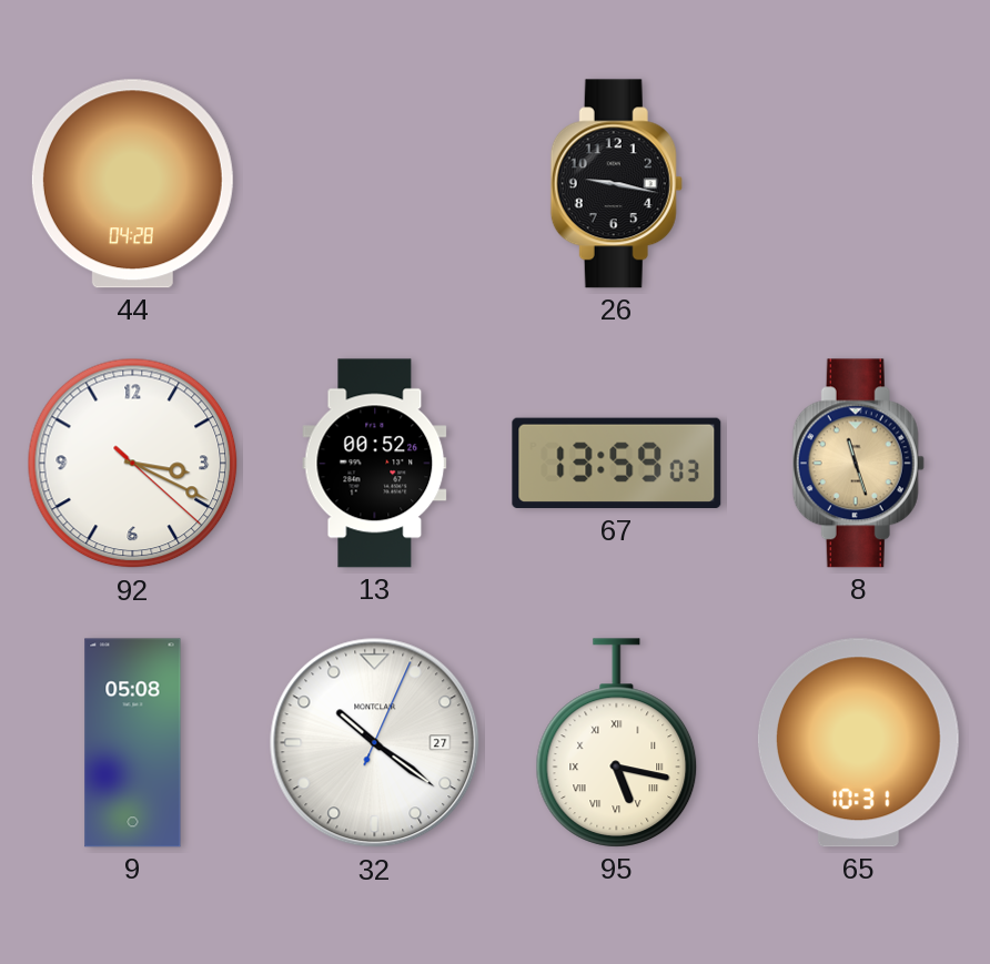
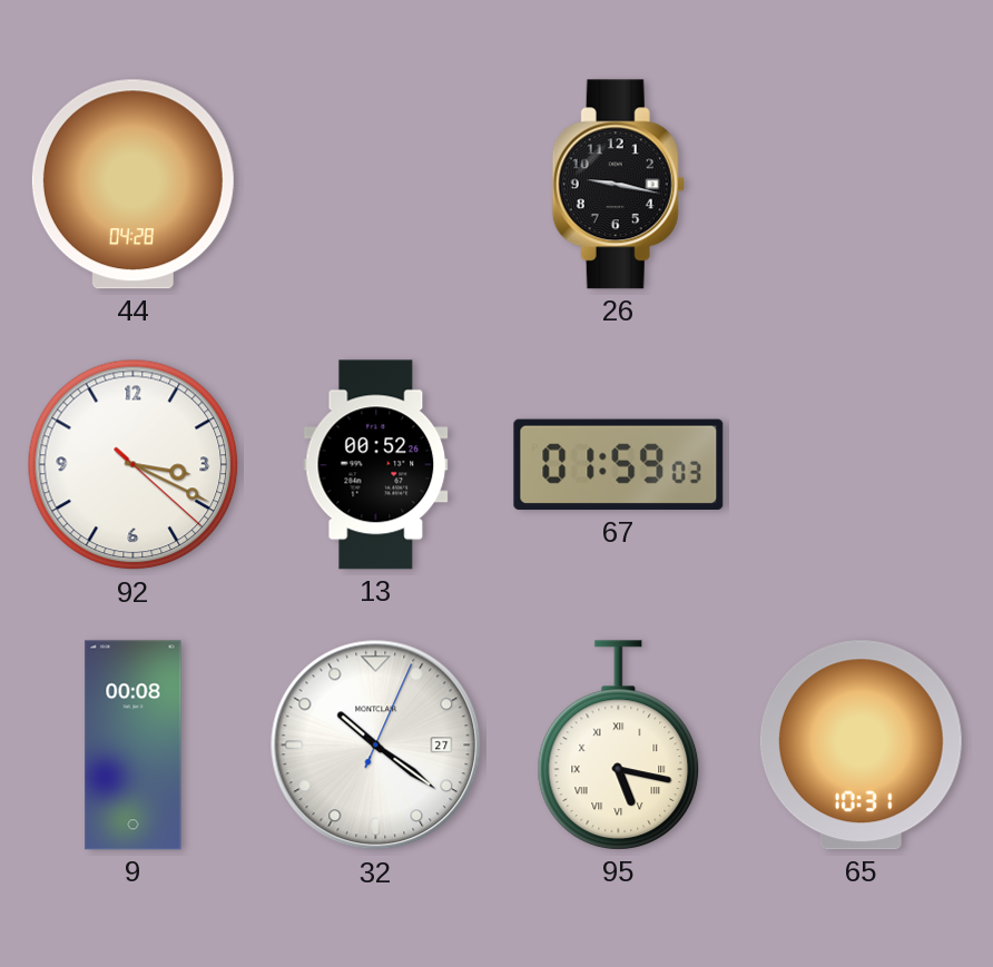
67: 13:59 -> 01:59 (619, 465)
8: 11:27 -> none (858, 464)
9: 05:08 -> 00:08 (134, 746)
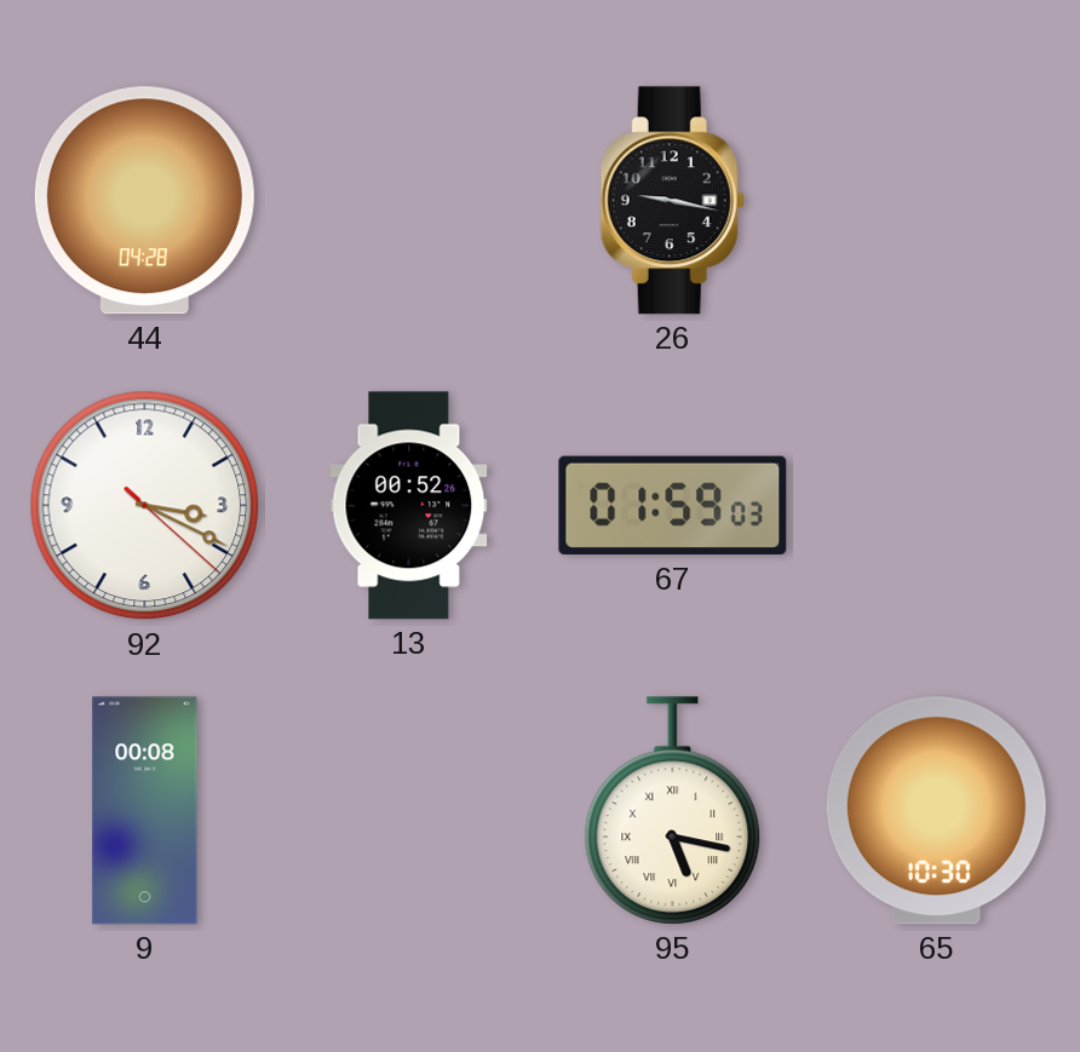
32: 10:21 -> none (376, 746)
65: 10:31 -> 10:30 (936, 811)
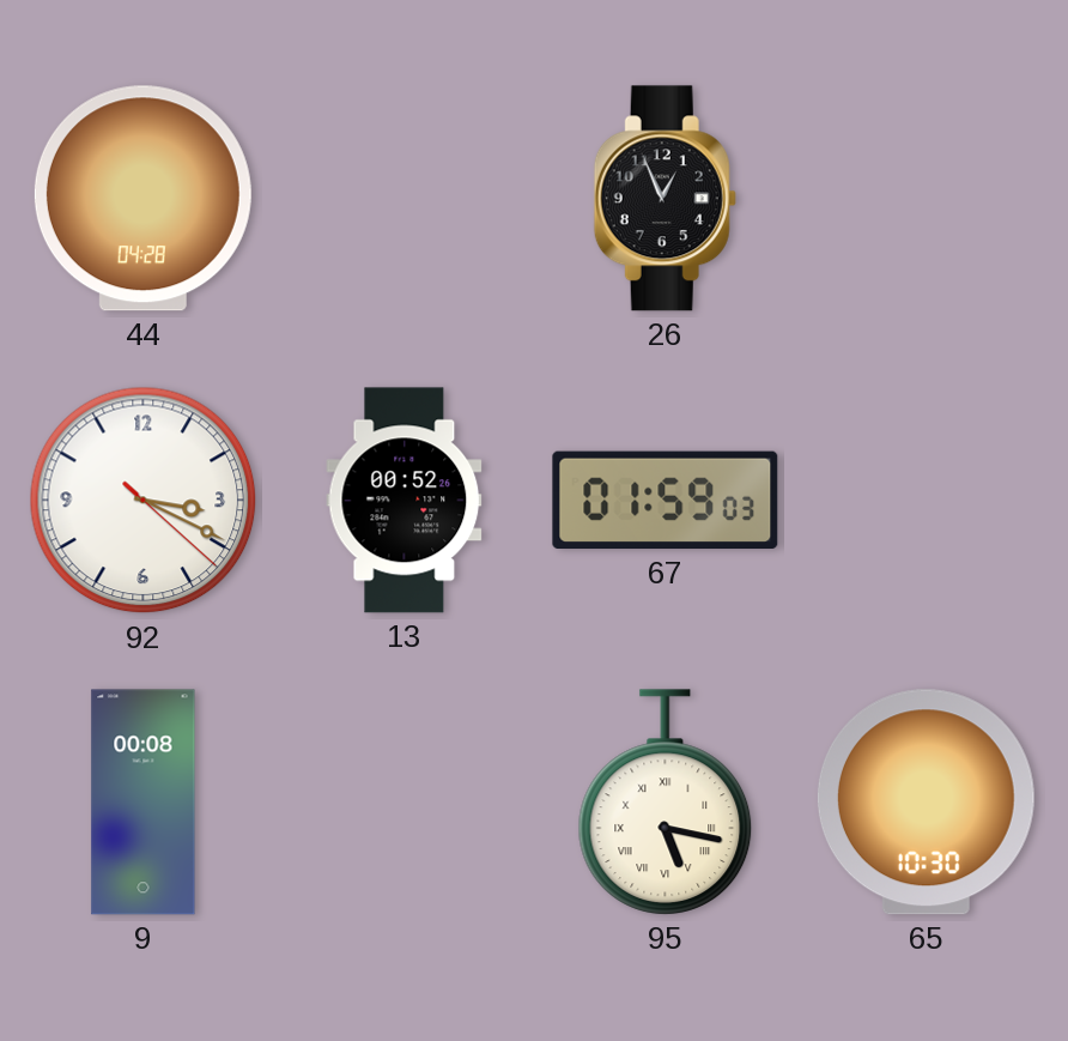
26: 9:17 -> 12:56 (665, 199)
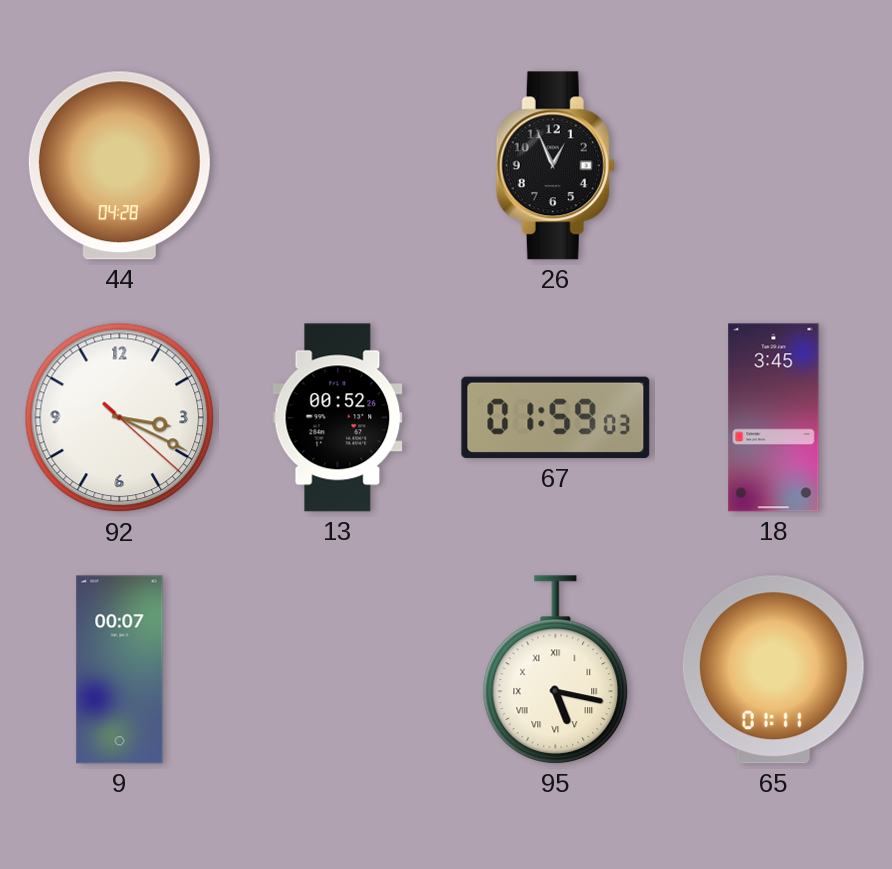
18: none -> 3:45 (774, 418)
9: 00:08 -> 00:07 (120, 670)
65: 10:30 -> 01:11 (773, 670)
